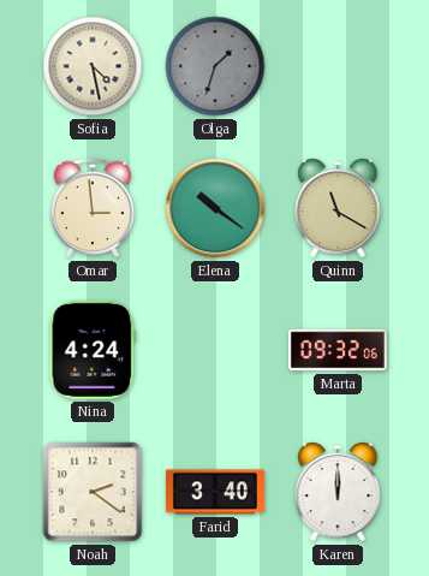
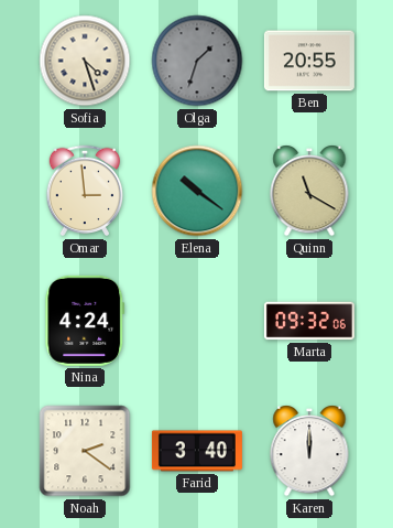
Sofia: 4:28 -> 4:27 (85, 61)
Ben: none -> 20:55 (309, 61)
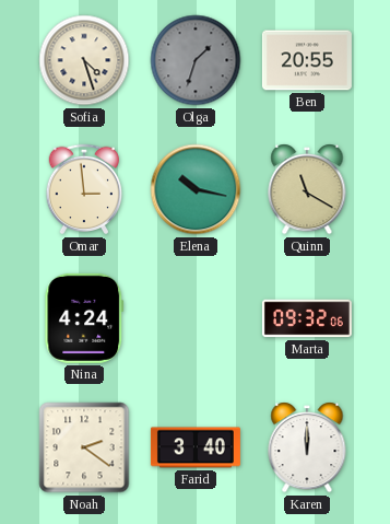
Elena: 10:21 -> 10:17 (196, 189)
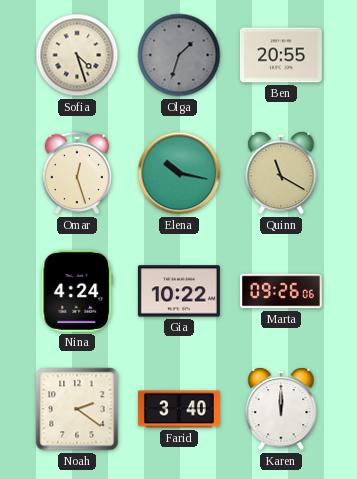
Omar: 2:59 -> 12:27 (77, 173)
Gia: none -> 10:22 (179, 291)
Marta: 09:32 -> 09:26 (281, 291)
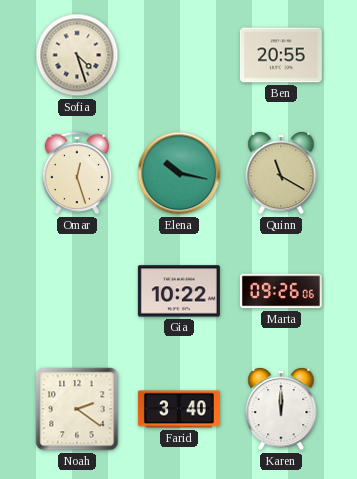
Olga: 1:33 -> none (179, 55)
Nina: 4:24 -> none (77, 291)
